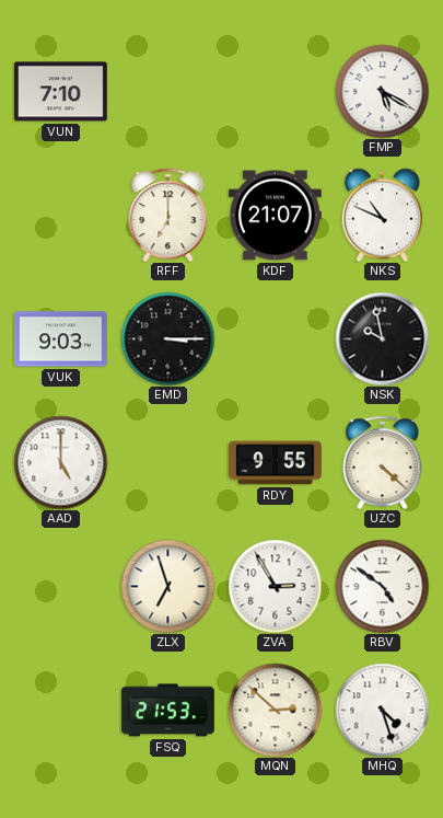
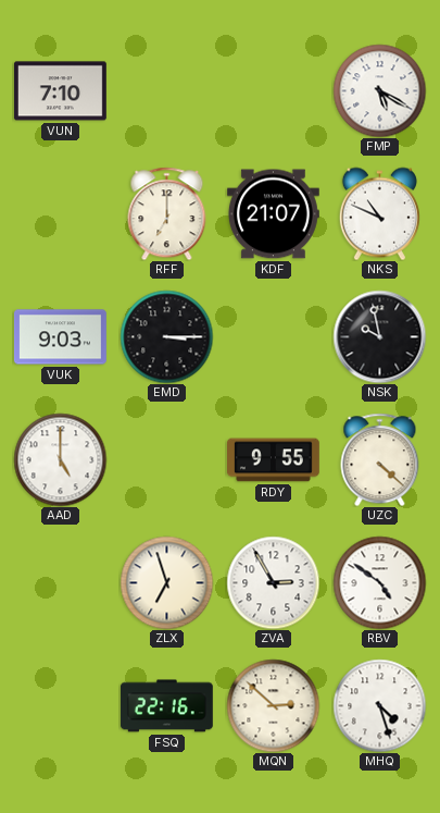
FSQ: 21:53 -> 22:16 (166, 706)
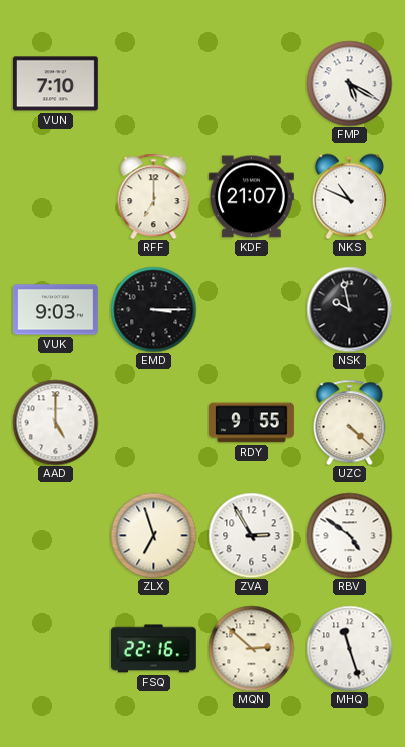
MHQ: 4:27 -> 11:27 (349, 648)
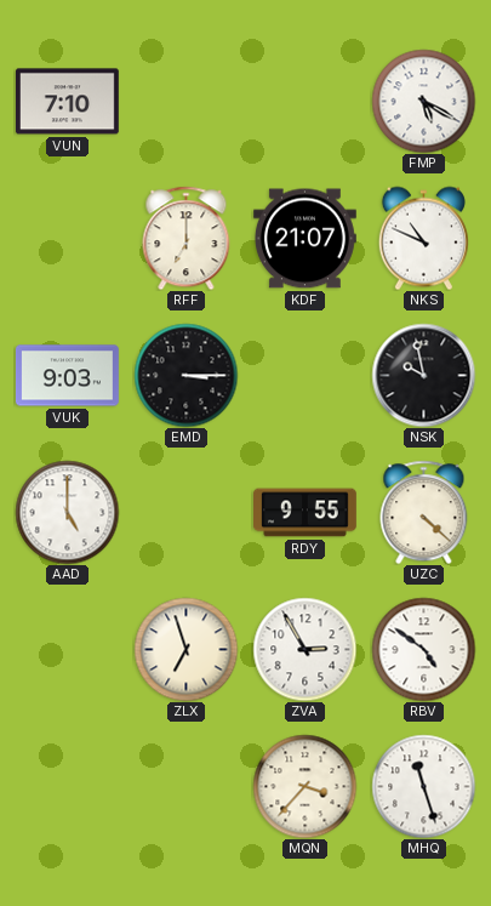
FSQ: 22:16 -> none (153, 649)
MQN: 2:52 -> 3:37 (304, 786)
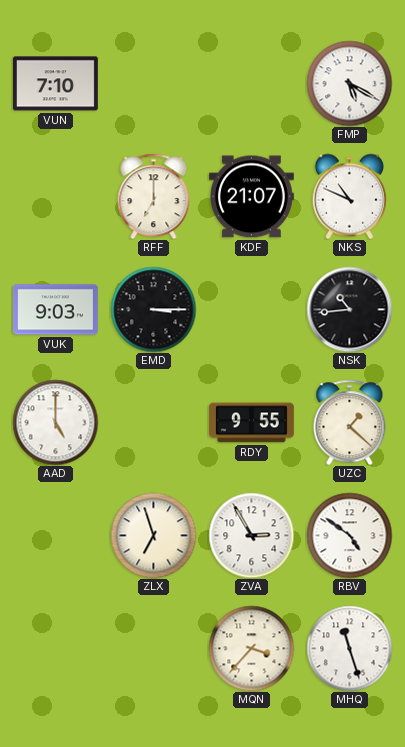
NSK: 9:58 -> 10:44 (349, 309)
UZC: 4:22 -> 1:22 (350, 422)
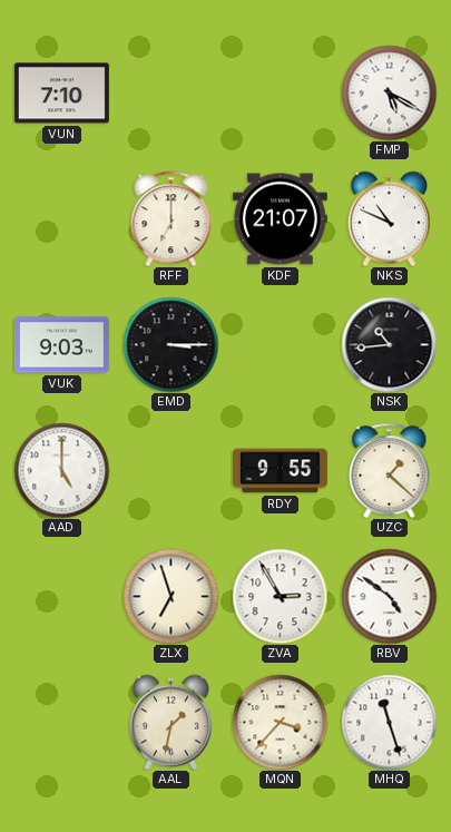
AAL: none -> 1:32 (170, 722)
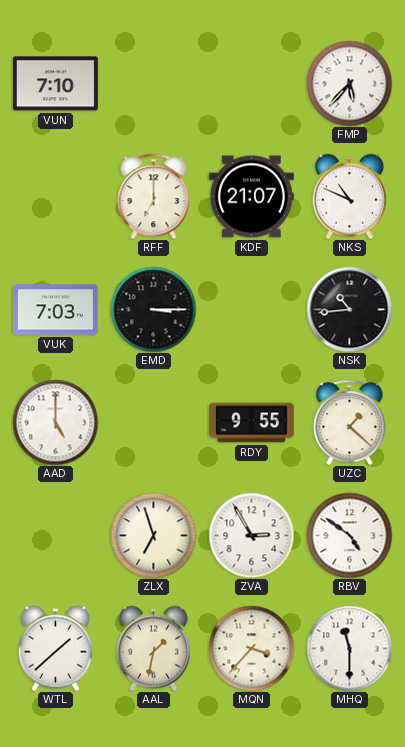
FMP: 5:20 -> 5:37 (349, 83)
VUK: 9:03 -> 7:03 (55, 310)
WTL: none -> 1:38 (55, 648)
MHQ: 11:27 -> 11:30 (349, 648)
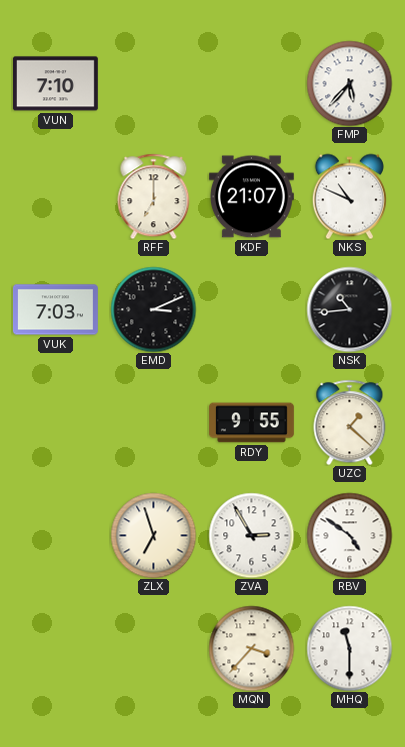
EMD: 3:15 -> 3:11 (153, 309)
AAD: 5:00 -> none (55, 422)
WTL: 1:38 -> none (55, 648)
AAL: 1:32 -> none (153, 648)
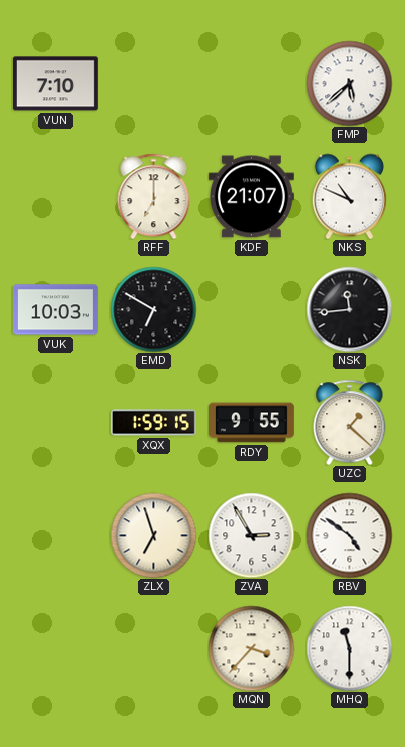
FMP: 5:37 -> 5:38 (349, 83)
VUK: 7:03 -> 10:03 (55, 310)
EMD: 3:11 -> 6:50 (153, 309)
NSK: 10:44 -> 11:44 (349, 309)
XQX: none -> 1:59 (153, 423)
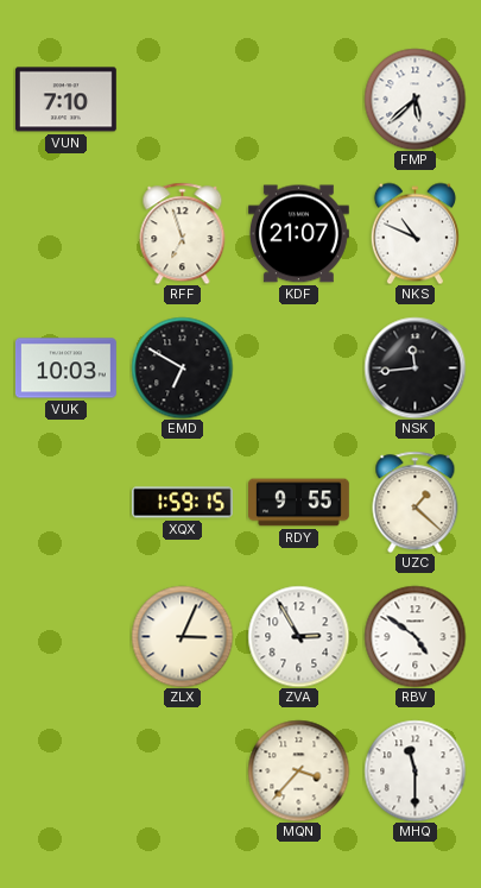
RFF: 7:00 -> 6:57 (183, 233)
ZLX: 6:57 -> 3:04 (182, 636)
